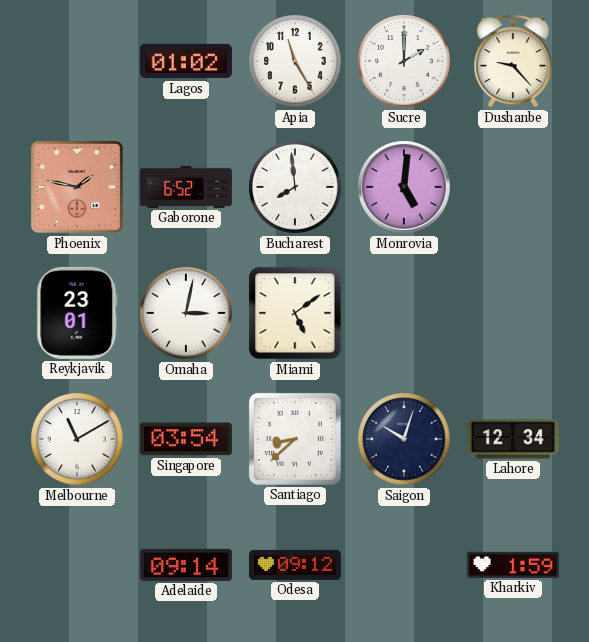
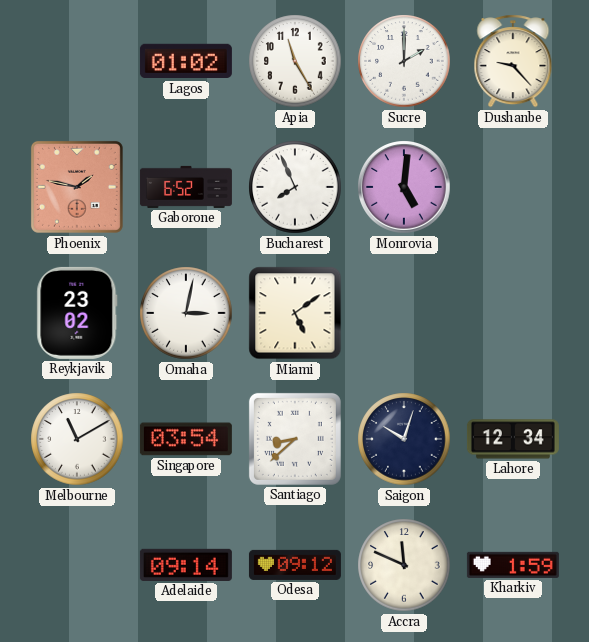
Bucharest: 7:59 -> 7:56 (295, 187)
Reykjavik: 23:01 -> 23:02 (77, 313)
Accra: none -> 11:49 (404, 565)
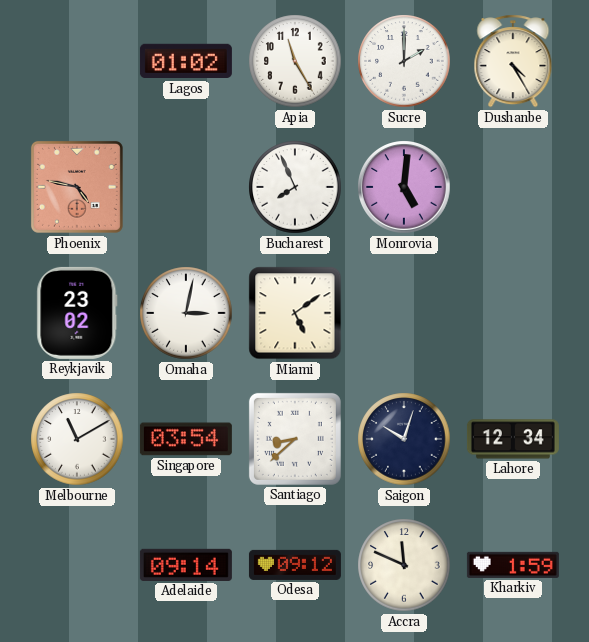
Dushanbe: 9:23 -> 4:25 (513, 61)
Phoenix: 1:47 -> 4:47 (77, 187)
Gaborone: 6:52 -> none (186, 187)
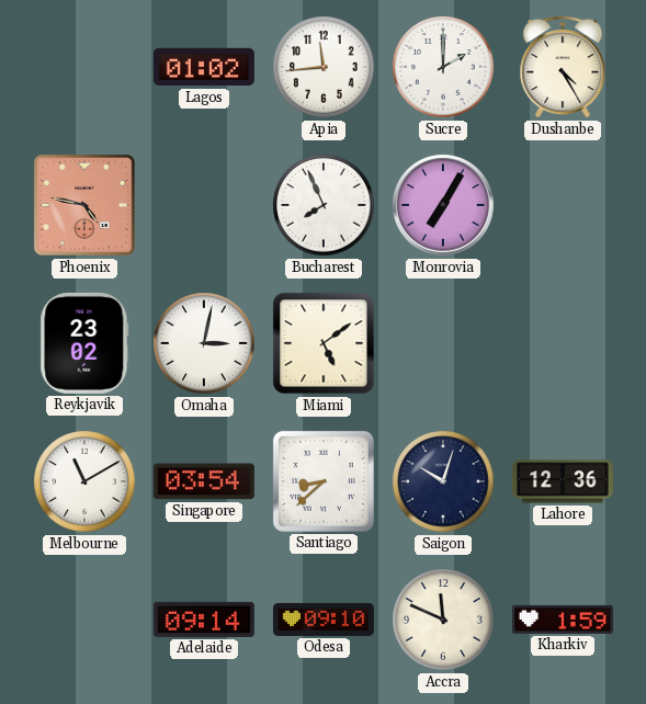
Apia: 11:25 -> 11:44 (324, 67)
Monrovia: 5:01 -> 7:05 (443, 205)
Lahore: 12:34 -> 12:36 (563, 481)
Odesa: 09:12 -> 09:10 (324, 620)
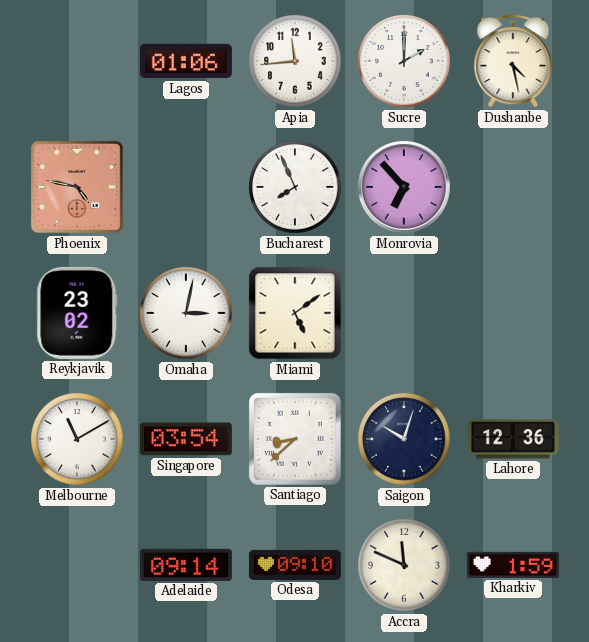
Lagos: 01:02 -> 01:06 (186, 61)
Dushanbe: 4:25 -> 4:28 (513, 61)
Monrovia: 7:05 -> 6:53 (404, 187)
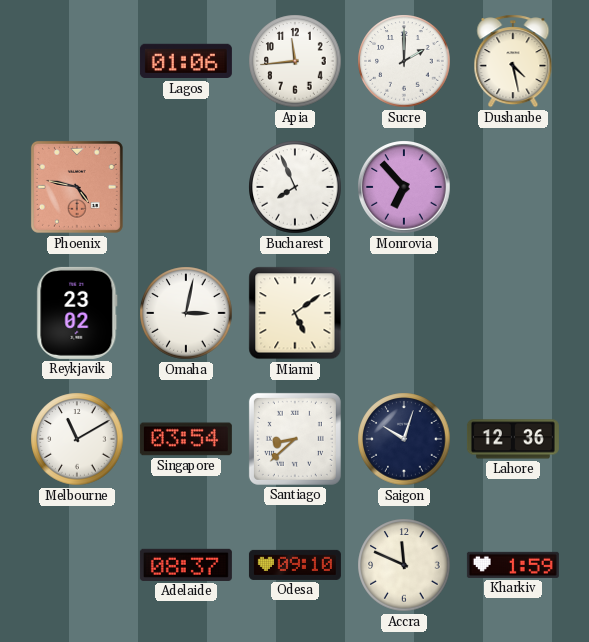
Adelaide: 09:14 -> 08:37 (186, 565)
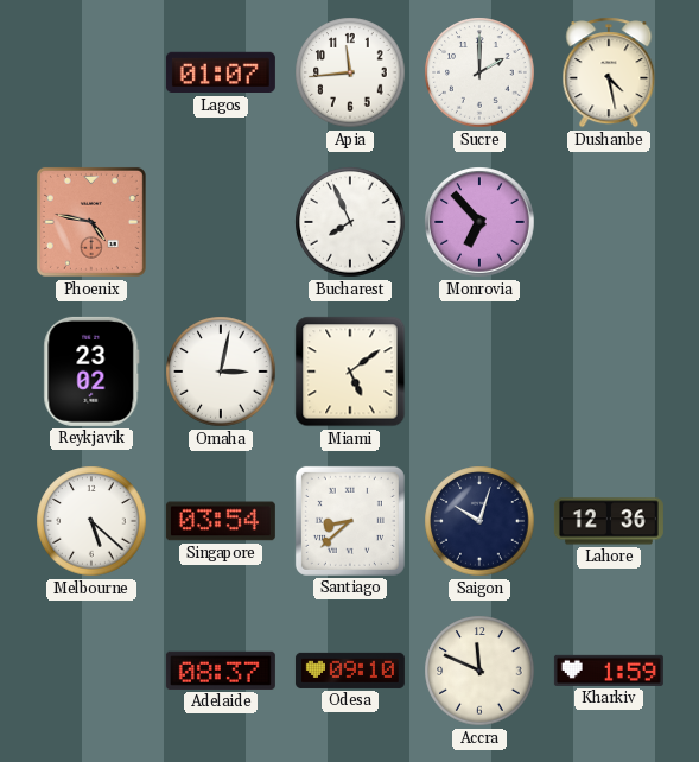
Lagos: 01:06 -> 01:07 (221, 72)
Melbourne: 11:10 -> 5:22 (91, 521)
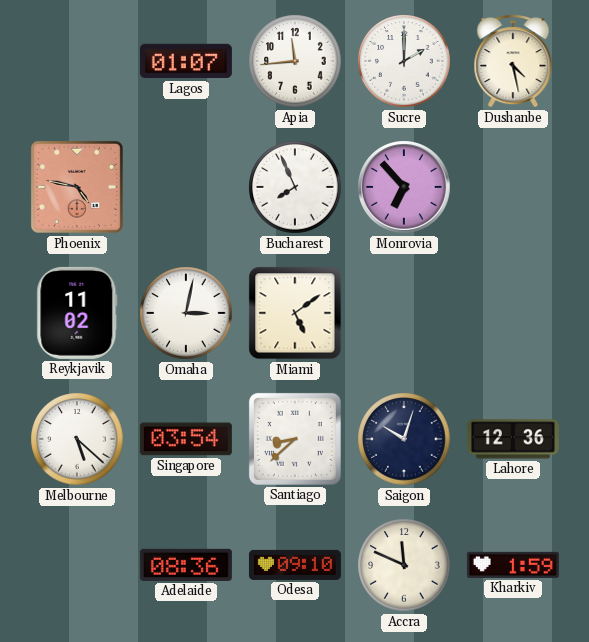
Reykjavik: 23:02 -> 11:02 (77, 313)
Adelaide: 08:37 -> 08:36 (186, 565)
